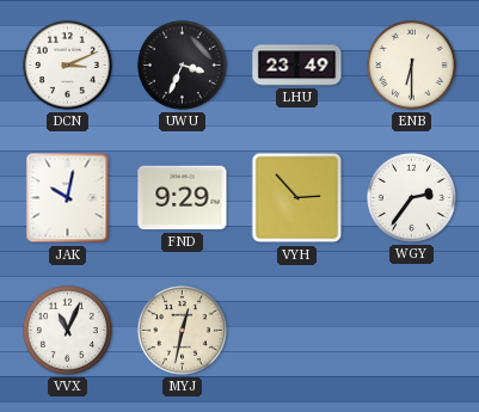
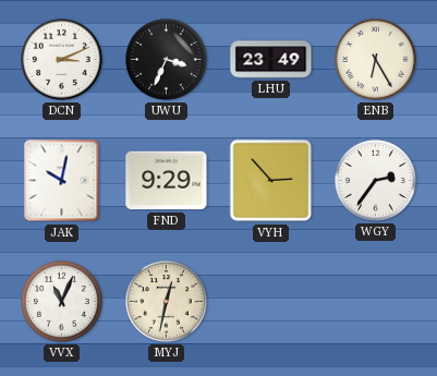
ENB: 6:30 -> 6:25 (376, 60)
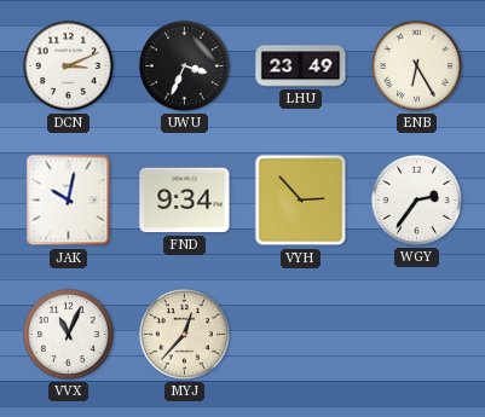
FND: 9:29 -> 9:34 (185, 201)
MYJ: 12:32 -> 12:37 (185, 335)
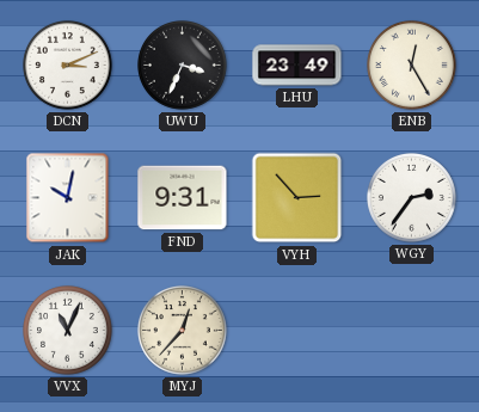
ENB: 6:25 -> 12:25 (412, 66)
FND: 9:34 -> 9:31 (183, 198)
